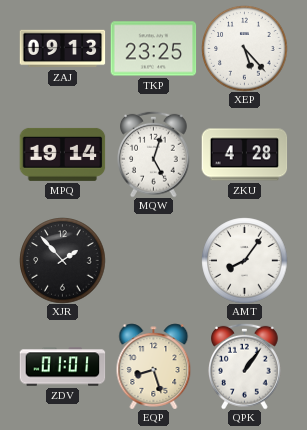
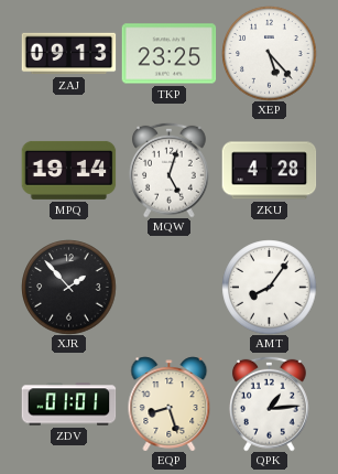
QPK: 1:06 -> 1:14 (270, 403)
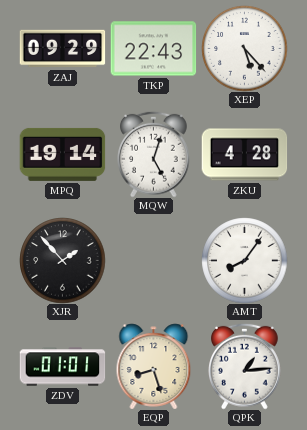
ZAJ: 09:13 -> 09:29 (62, 49)
TKP: 23:25 -> 22:43 (153, 49)
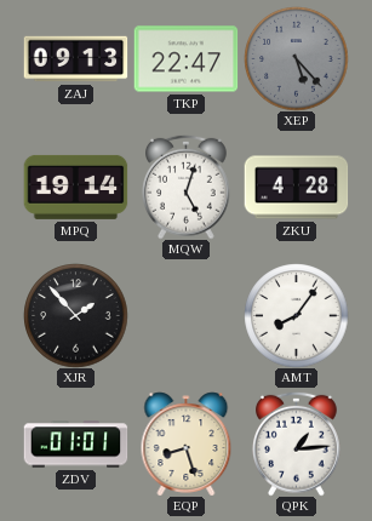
ZAJ: 09:29 -> 09:13 (75, 59)
TKP: 22:43 -> 22:47 (185, 59)
XEP dial: white -> grey (296, 58)
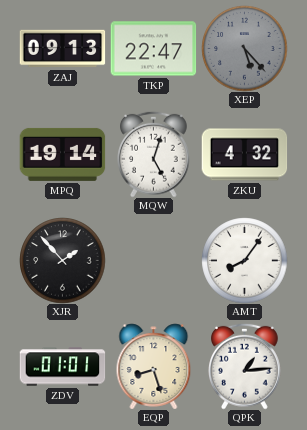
ZKU: 4:28 -> 4:32 (244, 155)
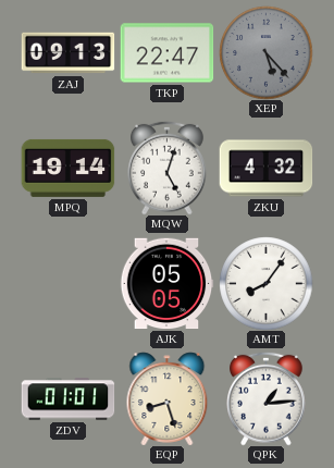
XJR: 1:53 -> none (62, 260)
AJK: none -> 05:05 (166, 284)
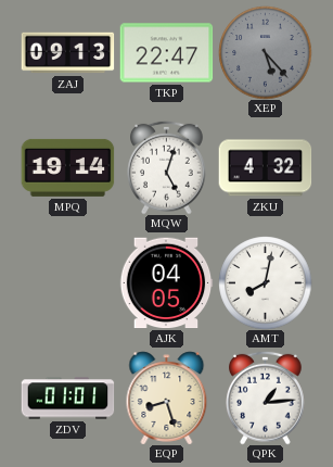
AJK: 05:05 -> 04:05 (166, 283)
AMT: 8:06 -> 8:02 (265, 282)
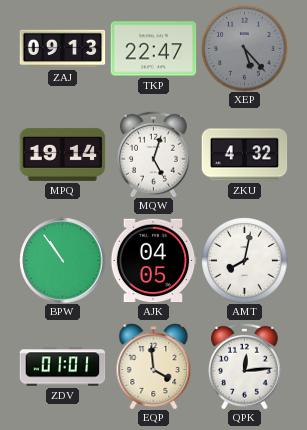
BPW: none -> 10:54 (62, 260)
EQP: 8:27 -> 3:59 (154, 366)
QPK: 1:14 -> 12:14 (245, 366)
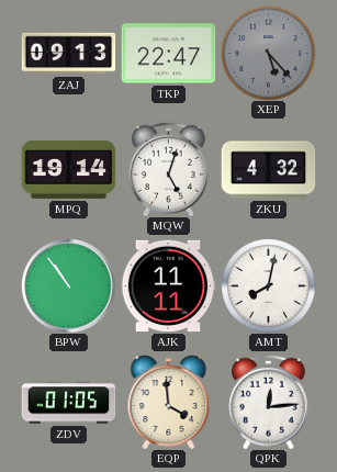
AJK: 04:05 -> 11:11 (168, 286)
ZDV: 01:01 -> 01:05 (68, 403)
